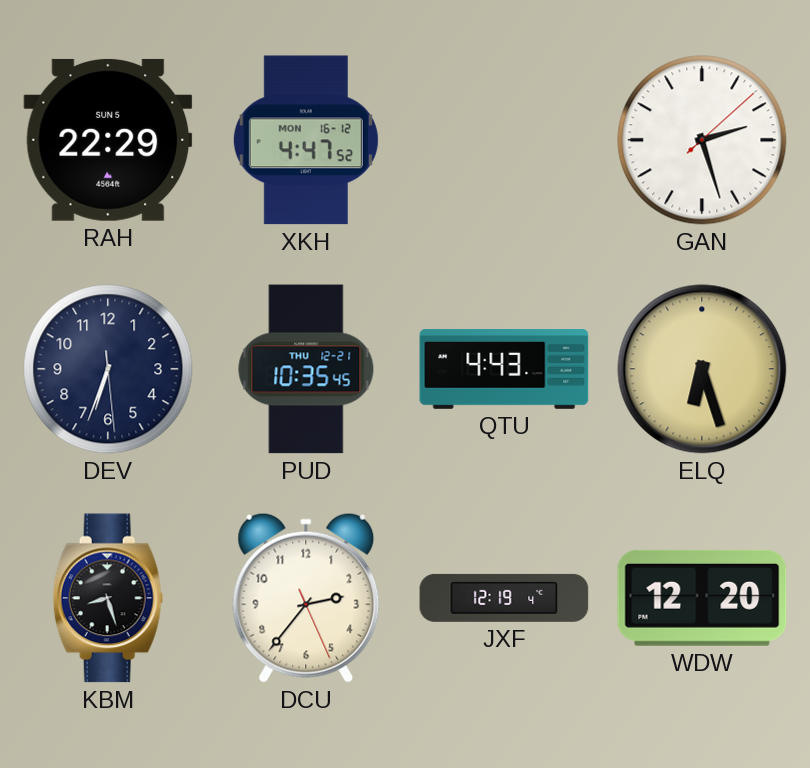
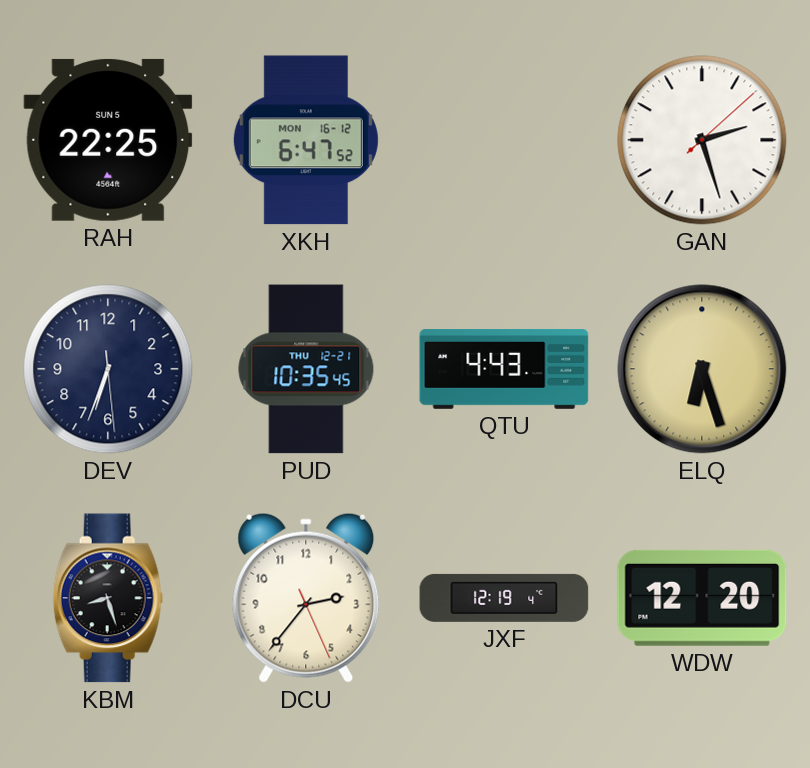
RAH: 22:29 -> 22:25 (108, 140)
XKH: 4:47 -> 6:47 (306, 140)
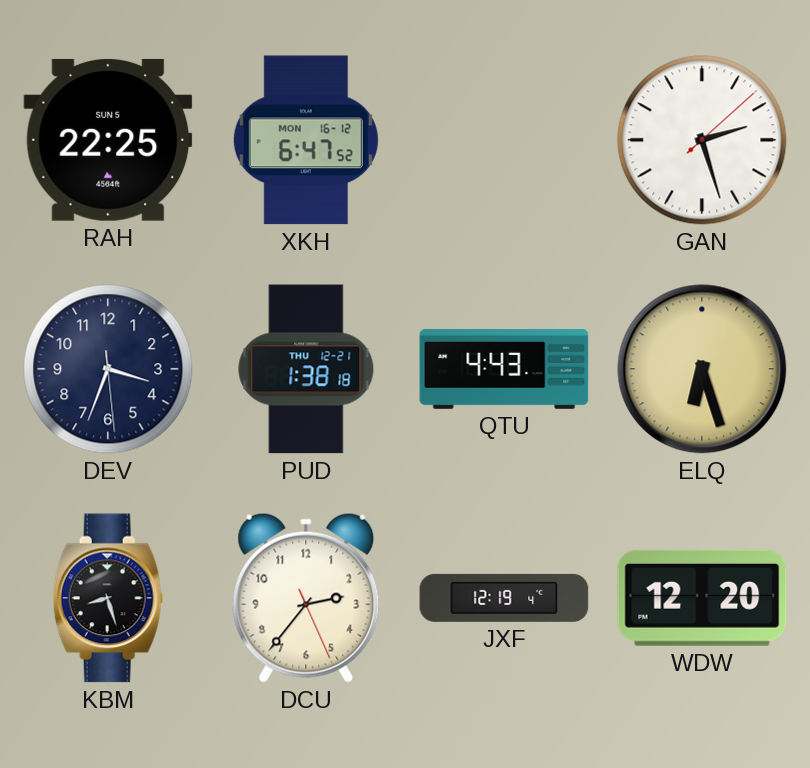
DEV: 6:33 -> 3:33 (108, 369)
PUD: 10:35 -> 1:38 (306, 369)
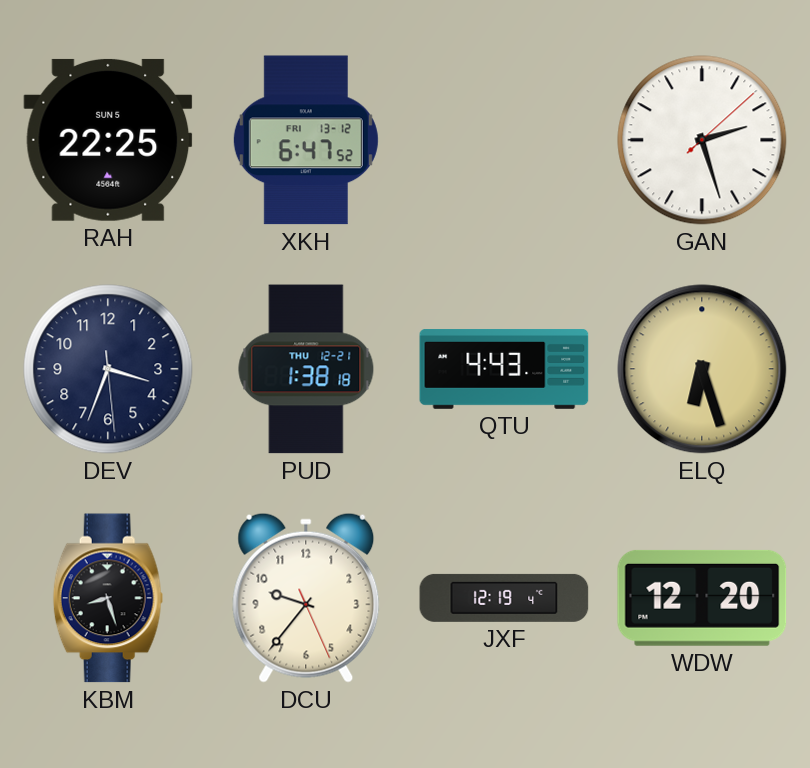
XKH date: MON 16-12 -> FRI 13-12 (306, 140)
DCU: 2:36 -> 9:36 (306, 598)
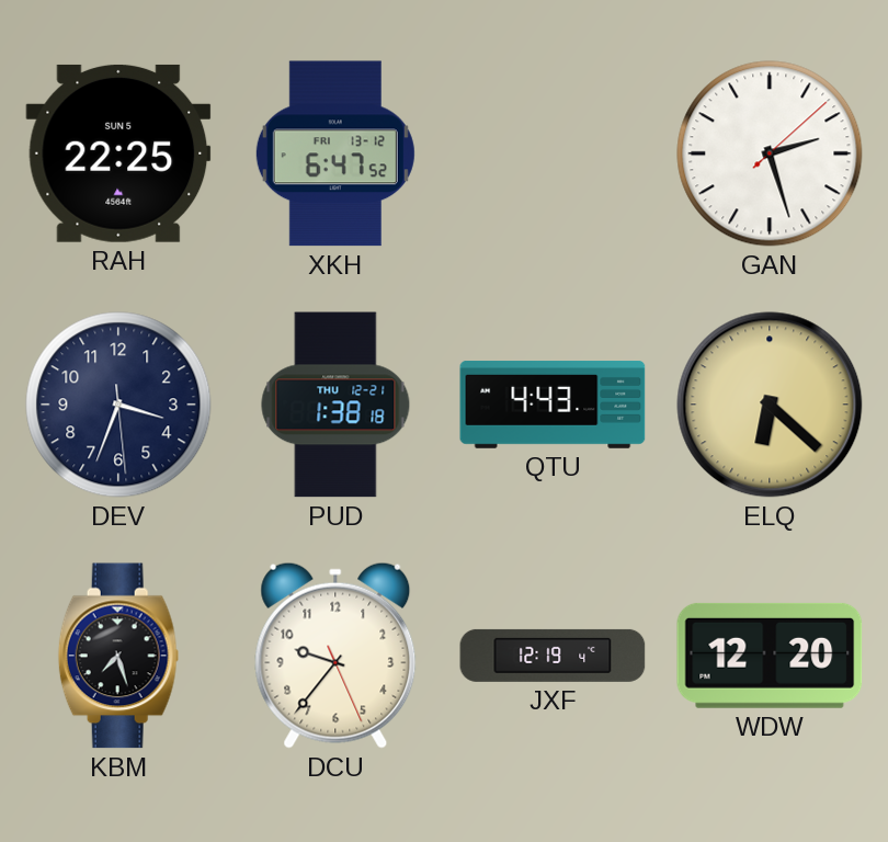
ELQ: 6:27 -> 6:22 (770, 405)
KBM: 8:27 -> 7:27 (118, 656)
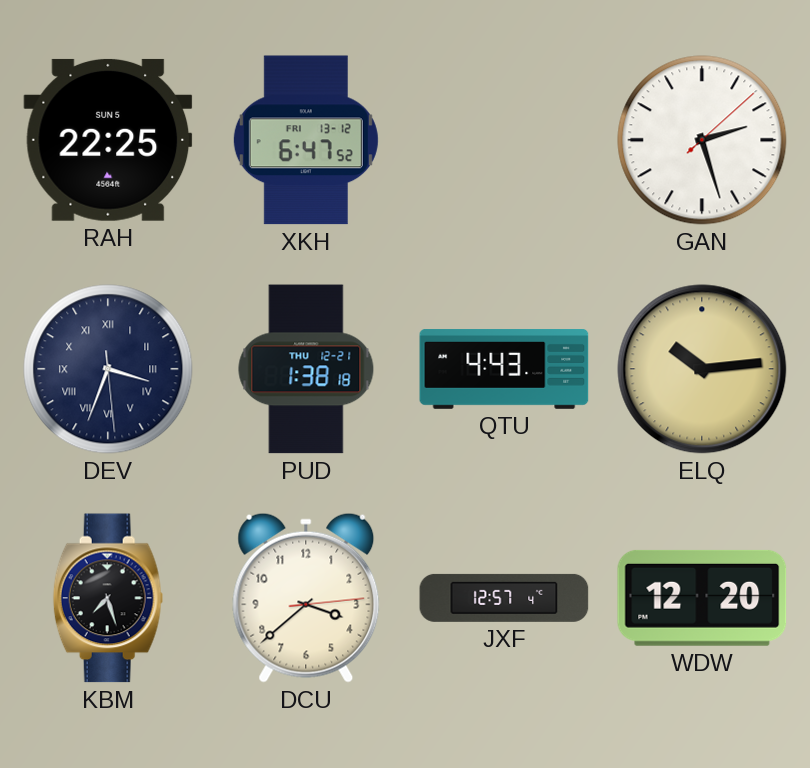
DEV numerals: Arabic -> Roman (108, 369)
ELQ: 6:22 -> 10:14 (702, 369)
DCU: 9:36 -> 3:38 (306, 598)
JXF: 12:19 -> 12:57 (504, 598)
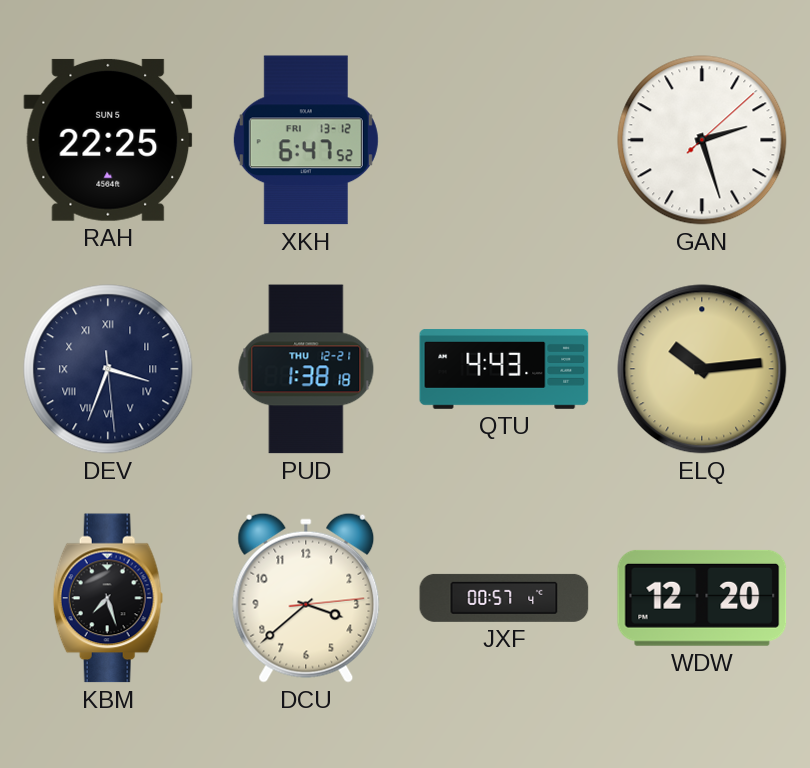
JXF: 12:57 -> 00:57 (504, 598)
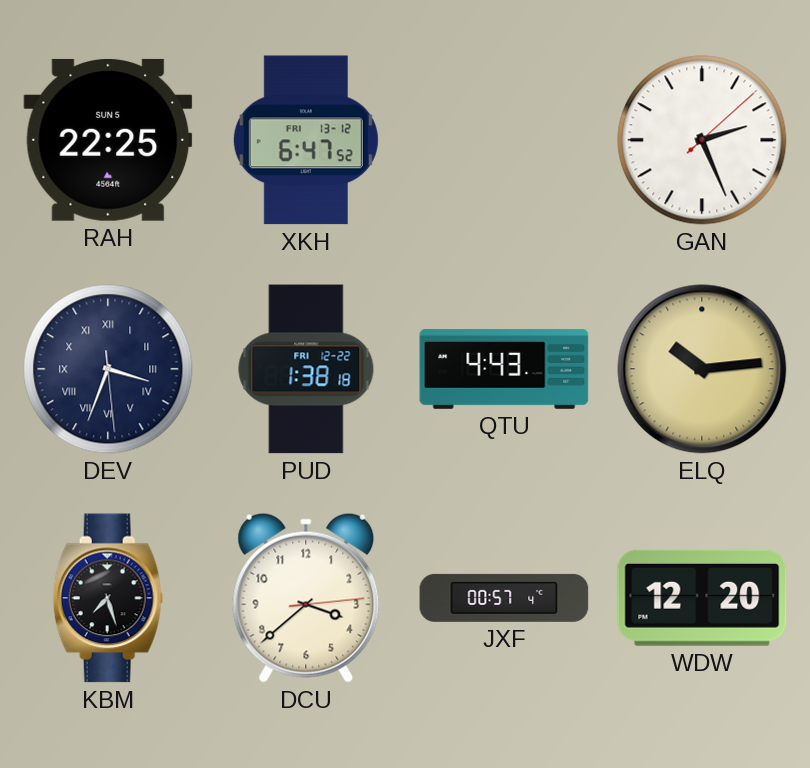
GAN: 2:27 -> 2:26 (702, 140)
PUD date: THU 12-21 -> FRI 12-22 (306, 369)
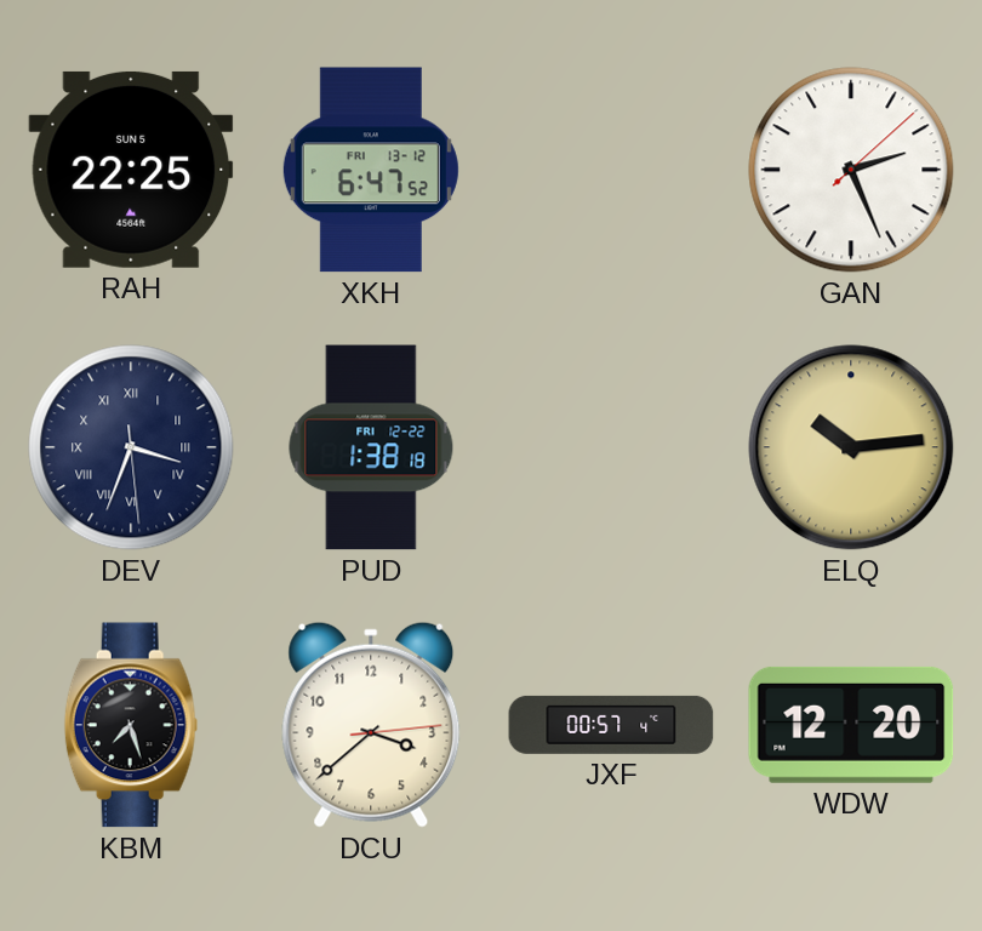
QTU: 4:43 -> none (504, 370)
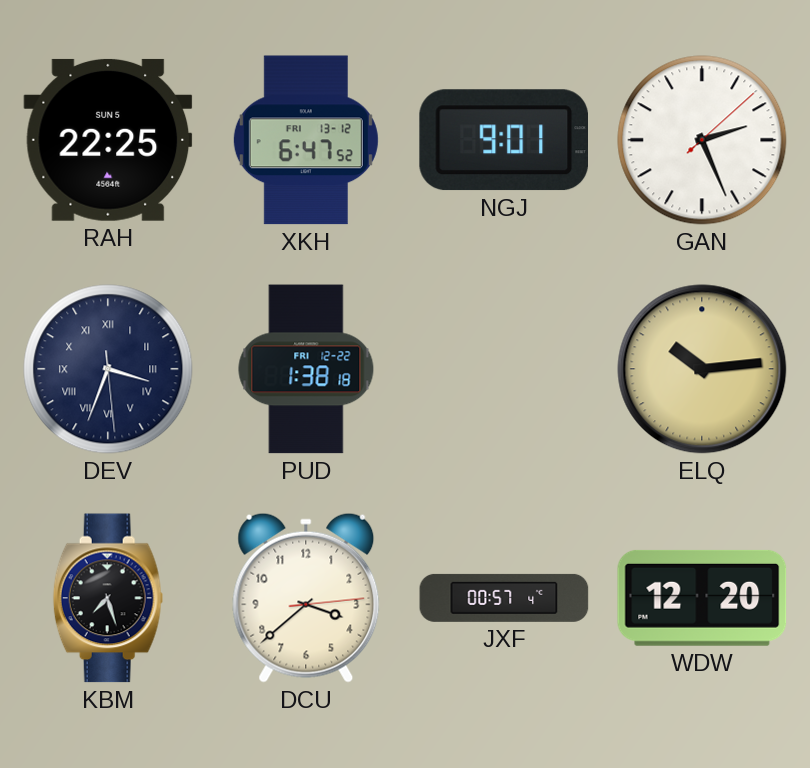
NGJ: none -> 9:01 (503, 140)
